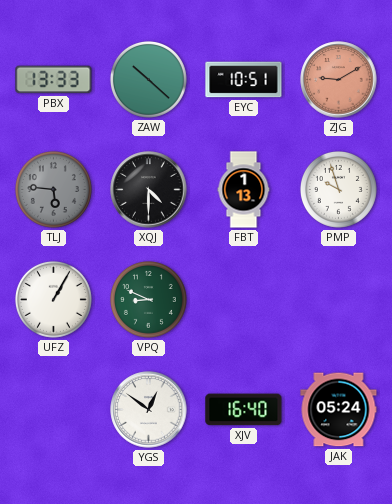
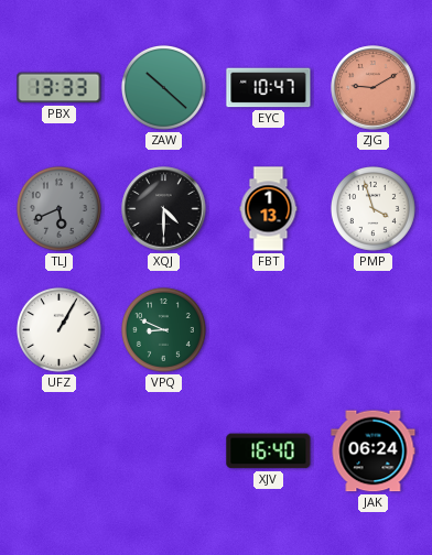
EYC: 10:51 -> 10:47 (269, 88)
TLJ: 5:46 -> 5:41 (58, 208)
PMP: 9:57 -> 3:57 (372, 208)
YGS: 12:51 -> none (149, 410)
JAK: 05:24 -> 06:24 (374, 451)
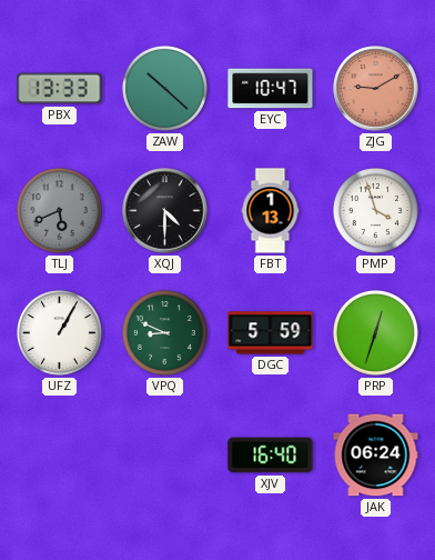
DGC: none -> 5:59 (271, 333)
PRP: none -> 12:33 (375, 332)
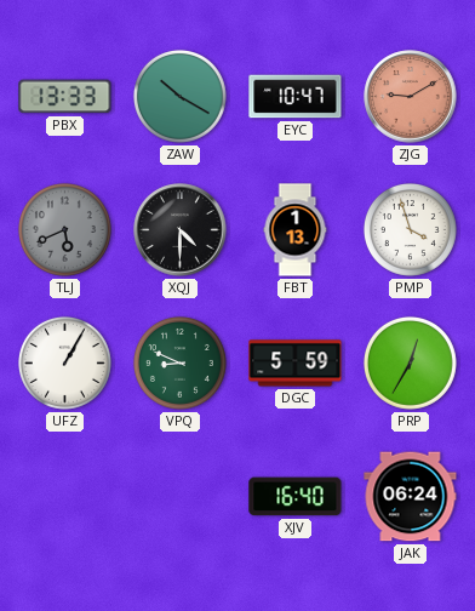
ZAW: 10:22 -> 10:20 (179, 96)
PRP: 12:33 -> 12:35 (410, 362)
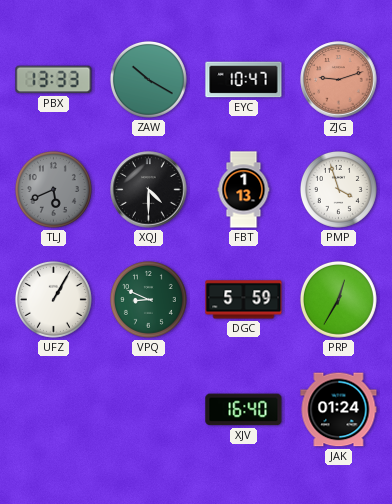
ZJG: 9:10 -> 9:12 (339, 80)
JAK: 06:24 -> 01:24 (339, 410)
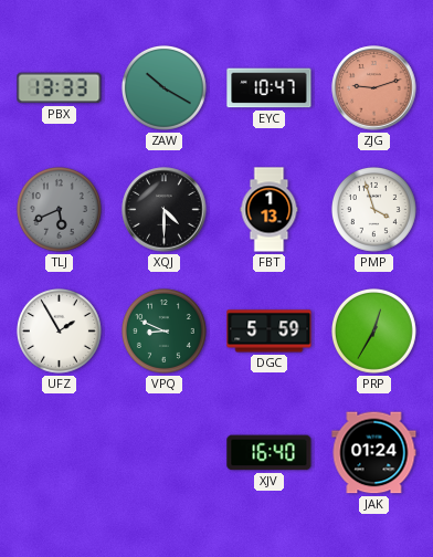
UFZ: 1:05 -> 1:55 (59, 330)
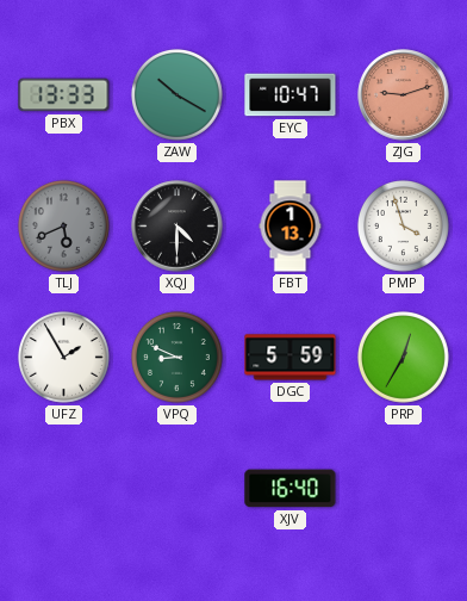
JAK: 01:24 -> none (374, 453)
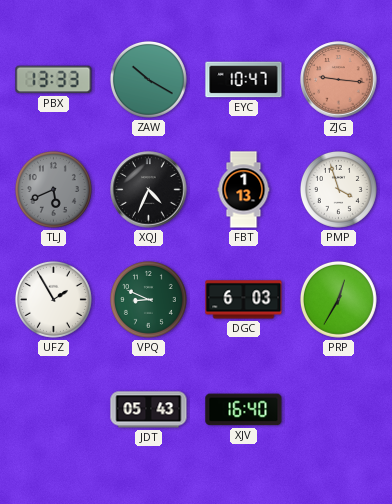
ZJG: 9:12 -> 9:16 (339, 80)
XQJ: 4:30 -> 4:34 (149, 190)
DGC: 5:59 -> 6:03 (244, 300)
JDT: none -> 05:43 (149, 410)
